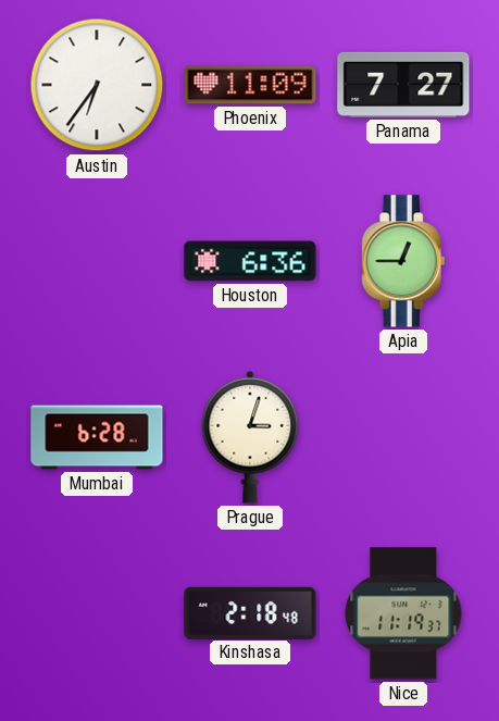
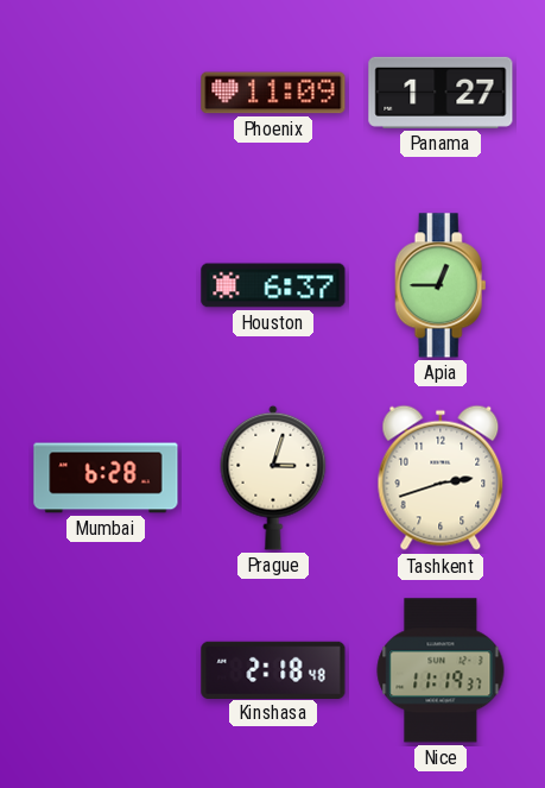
Austin: 6:36 -> none (97, 85)
Panama: 7:27 -> 1:27 (441, 93)
Houston: 6:36 -> 6:37 (273, 285)
Tashkent: none -> 2:42 (441, 478)
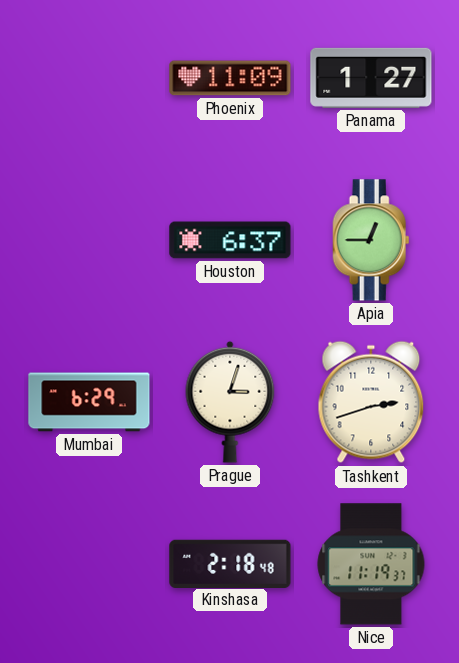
Mumbai: 6:28 -> 6:29 (89, 402)
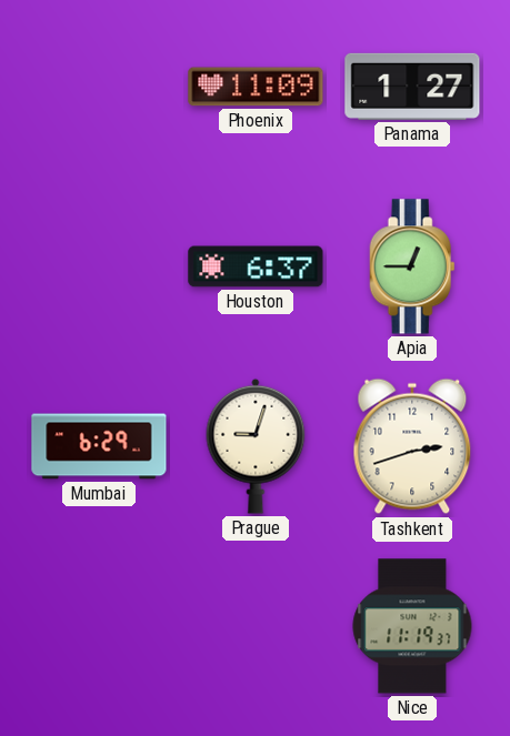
Prague: 3:03 -> 9:03 (256, 446)
Kinshasa: 2:18 -> none (230, 563)
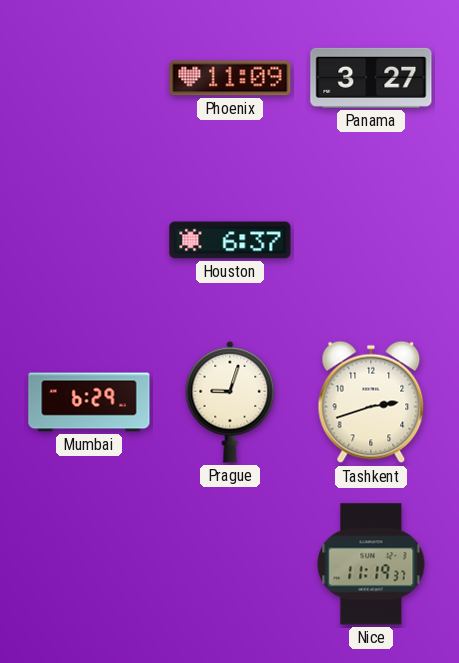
Panama: 1:27 -> 3:27 (371, 78)
Apia: 12:45 -> none (412, 266)
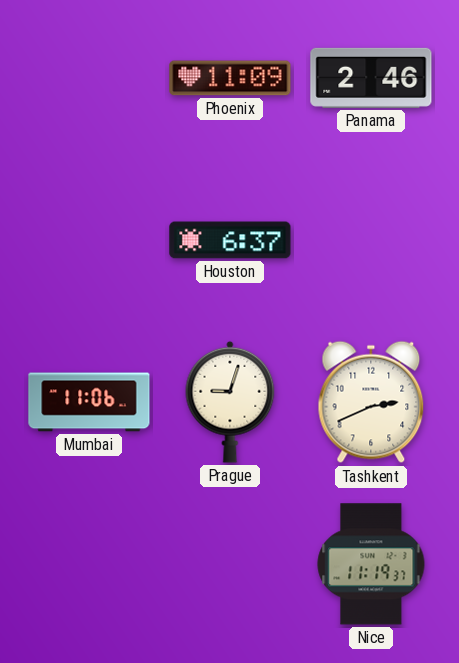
Panama: 3:27 -> 2:46 (371, 78)
Mumbai: 6:29 -> 11:06 (89, 402)
Tashkent: 2:42 -> 2:41 (371, 402)
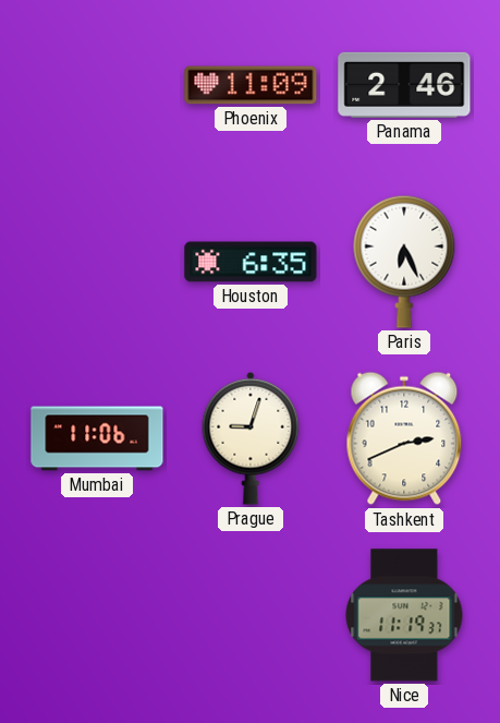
Houston: 6:37 -> 6:35 (251, 262)
Paris: none -> 6:26 (404, 262)
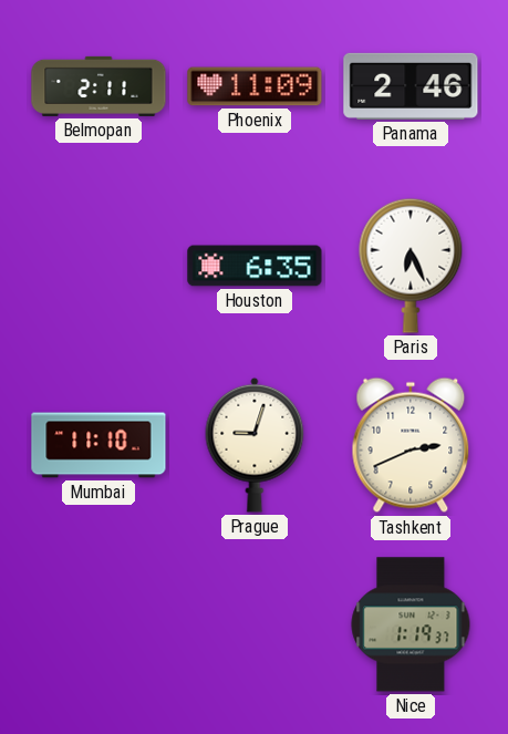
Belmopan: none -> 2:11 (99, 86)
Mumbai: 11:06 -> 11:10 (99, 445)
Nice: 11:19 -> 1:19 (411, 624)
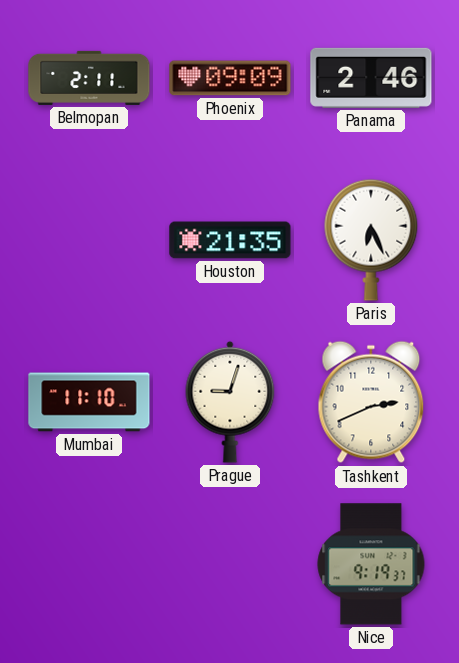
Phoenix: 11:09 -> 09:09 (230, 78)
Houston: 6:35 -> 21:35 (230, 240)
Nice: 1:19 -> 9:19 (371, 564)
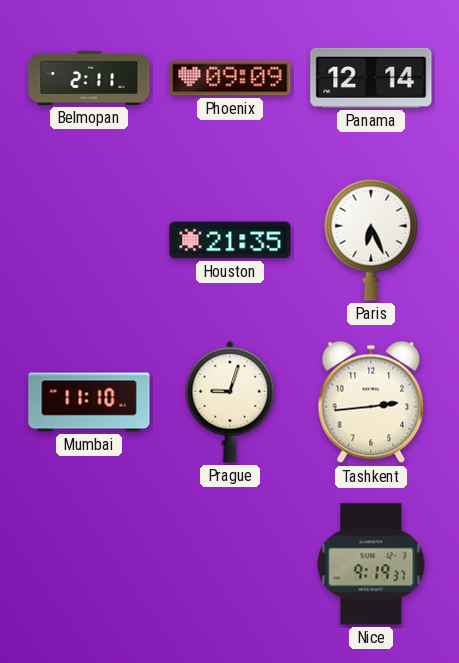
Panama: 2:46 -> 12:14 (371, 78)
Tashkent: 2:41 -> 2:44 (371, 402)
